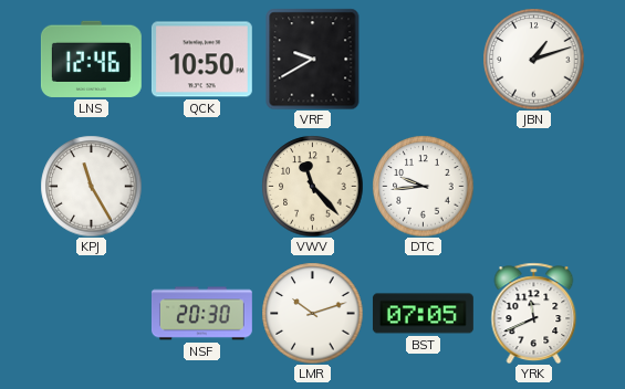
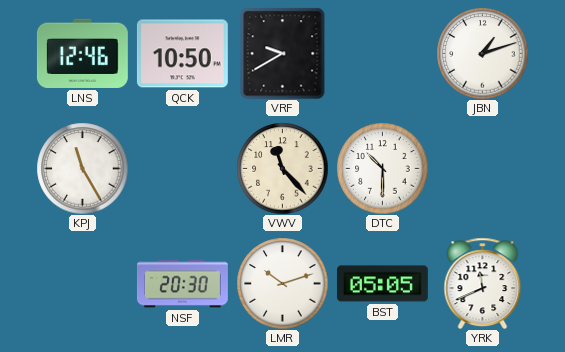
DTC: 9:44 -> 10:30 (382, 168)
BST: 07:05 -> 05:05 (382, 284)
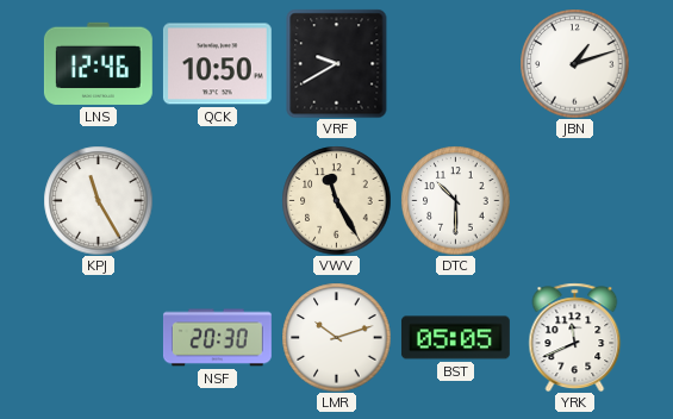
VWV: 11:23 -> 11:25 (336, 200)
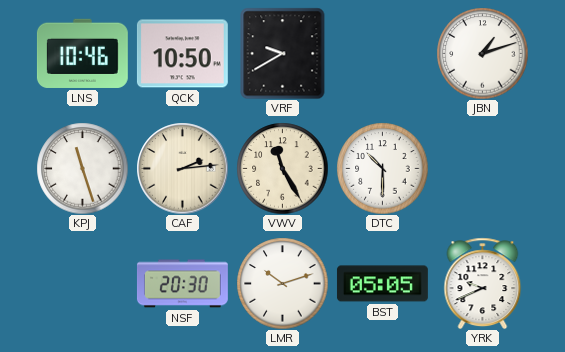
LNS: 12:46 -> 10:46 (82, 53)
KPJ: 11:25 -> 11:27 (82, 168)
CAF: none -> 2:14 (182, 168)
YRK: 11:41 -> 9:41 (483, 283)
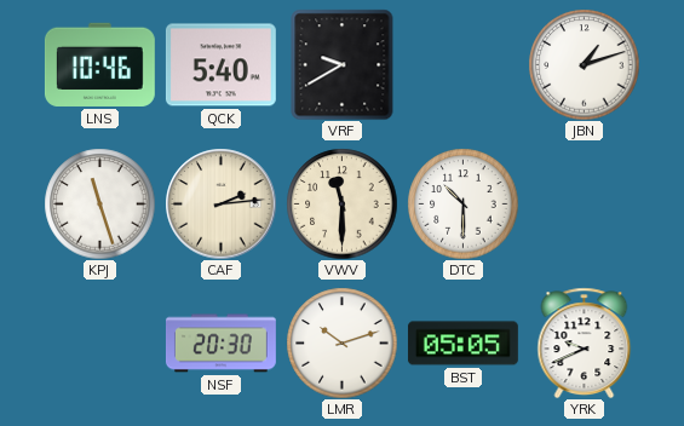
QCK: 10:50 -> 5:40 (220, 65)
VWV: 11:25 -> 11:30 (341, 203)
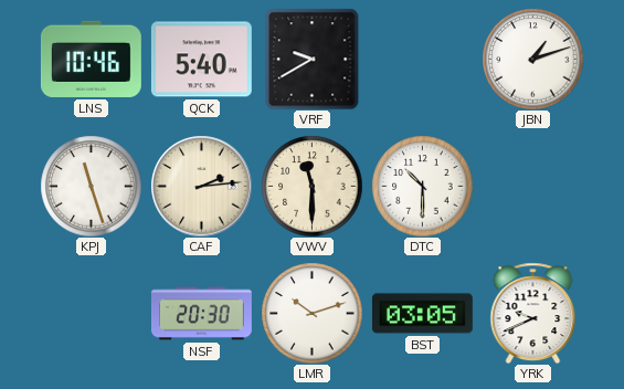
BST: 05:05 -> 03:05 (422, 314)
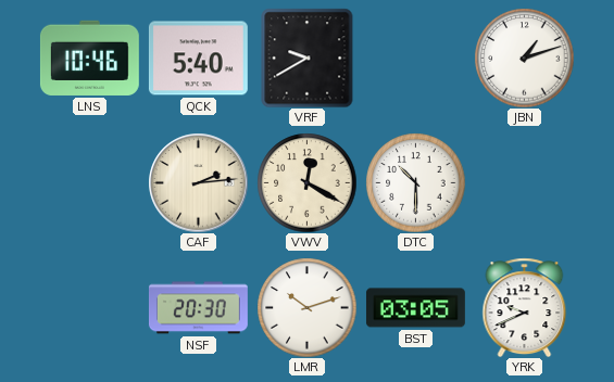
KPJ: 11:27 -> none (91, 186)
VWV: 11:30 -> 12:20 (306, 182)
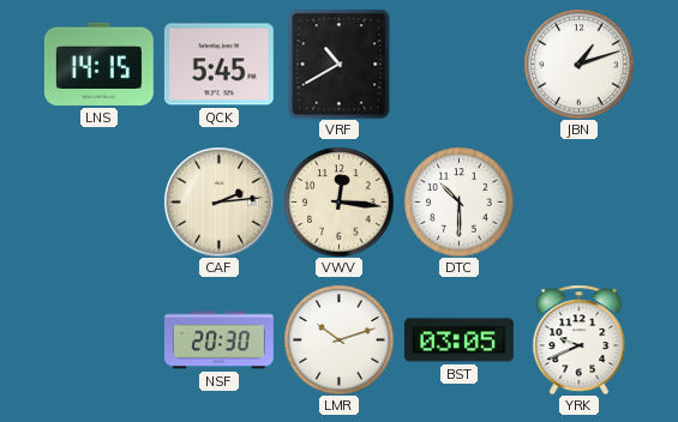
LNS: 10:46 -> 14:15 (98, 64)
QCK: 5:40 -> 5:45 (218, 65)
VRF: 9:40 -> 10:40 (340, 64)
VWV: 12:20 -> 12:16 (338, 201)
